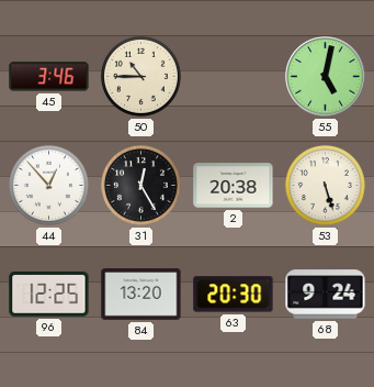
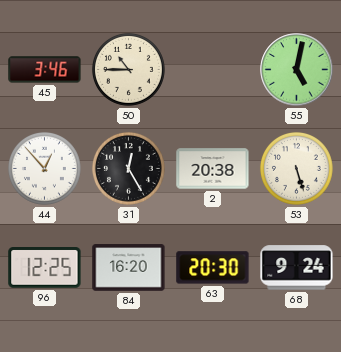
84: 13:20 -> 16:20 (129, 268)
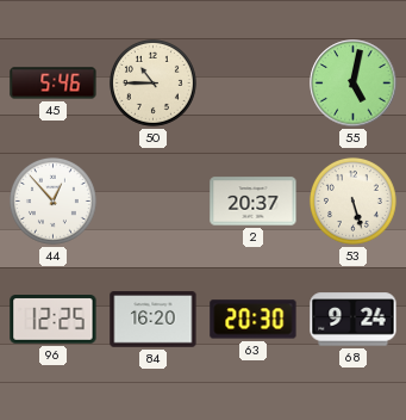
45: 3:46 -> 5:46 (54, 84)
31: 12:25 -> none (128, 168)
2: 20:38 -> 20:37 (254, 202)
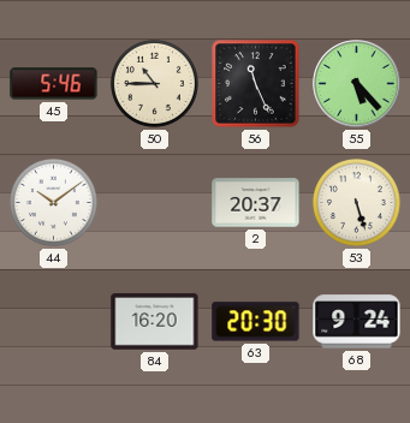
56: none -> 11:26 (256, 84)
55: 5:02 -> 5:23 (357, 84)
44: 12:53 -> 10:09 (53, 202)
96: 12:25 -> none (54, 320)
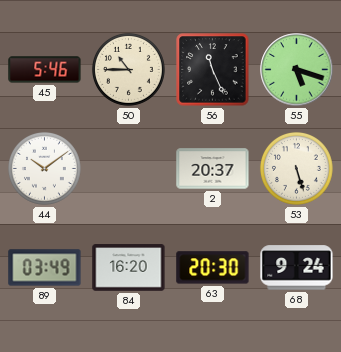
55: 5:23 -> 5:18 (297, 70)
89: none -> 03:49 (45, 268)
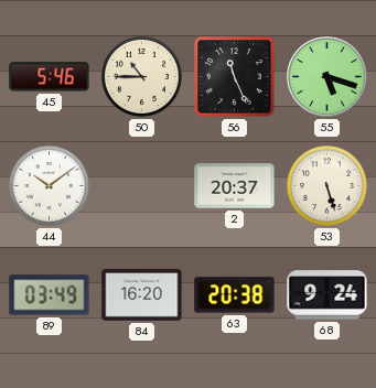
63: 20:30 -> 20:38 (235, 295)
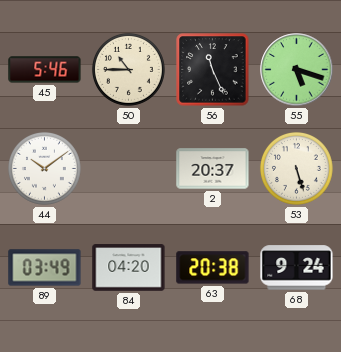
84: 16:20 -> 04:20 (129, 268)
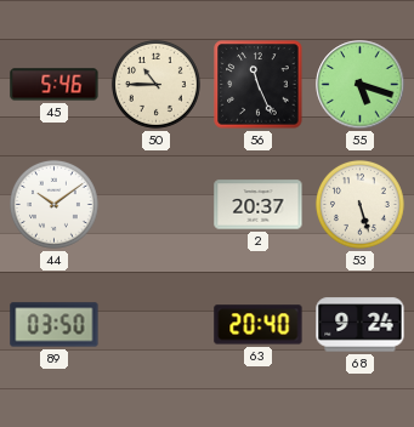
89: 03:49 -> 03:50 (55, 325)
84: 04:20 -> none (129, 268)
63: 20:38 -> 20:40 (259, 325)
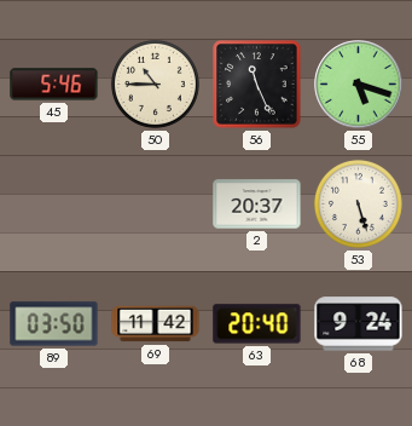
44: 10:09 -> none (53, 204)
69: none -> 11:42 (156, 324)
